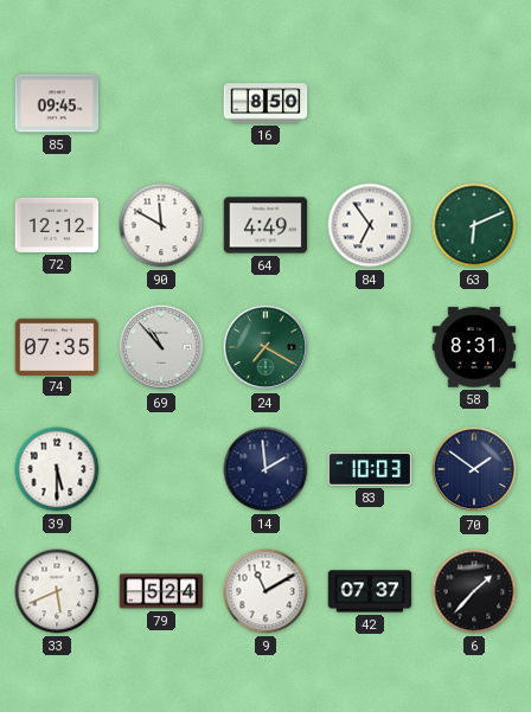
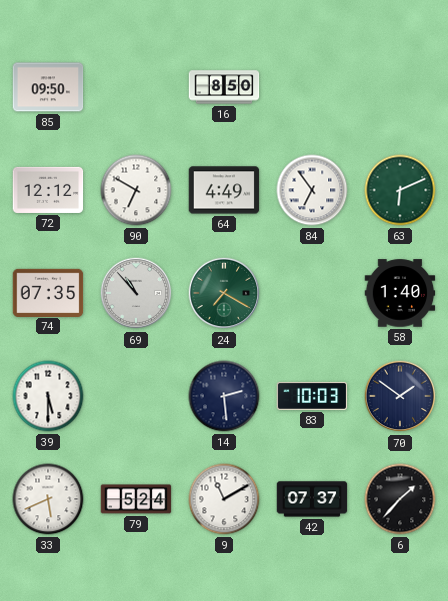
85: 09:45 -> 09:50 (48, 87)
90: 11:50 -> 6:50 (136, 190)
58: 8:31 -> 1:40 (400, 293)
14: 1:59 -> 2:29 (224, 396)
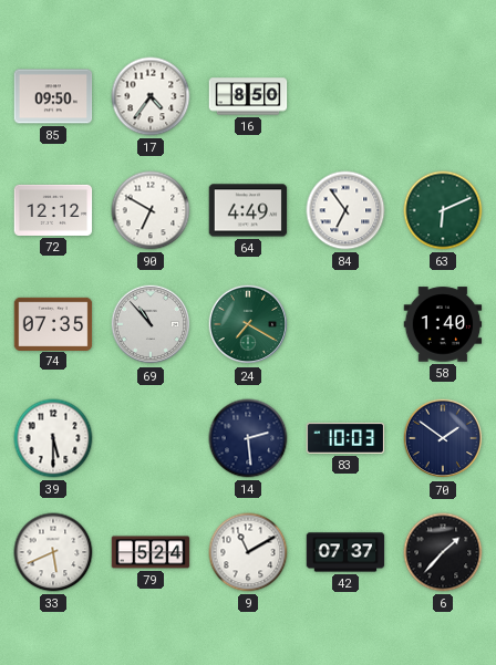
17: none -> 4:36 (151, 96)
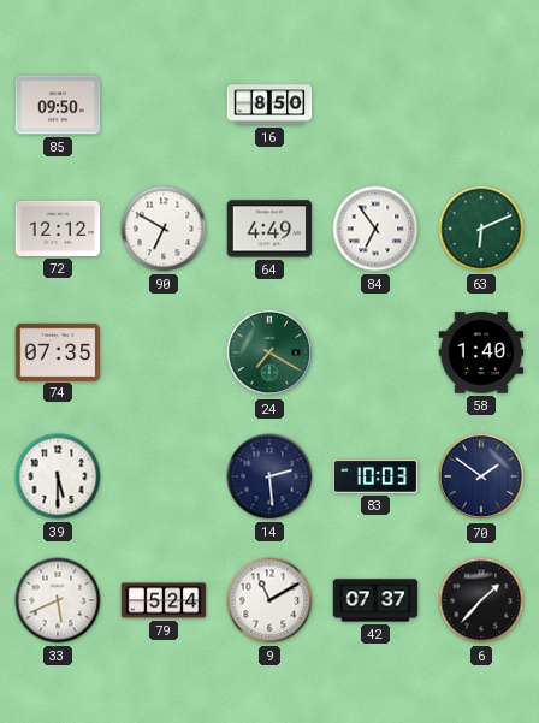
17: 4:36 -> none (151, 96)
69: 10:53 -> none (151, 324)
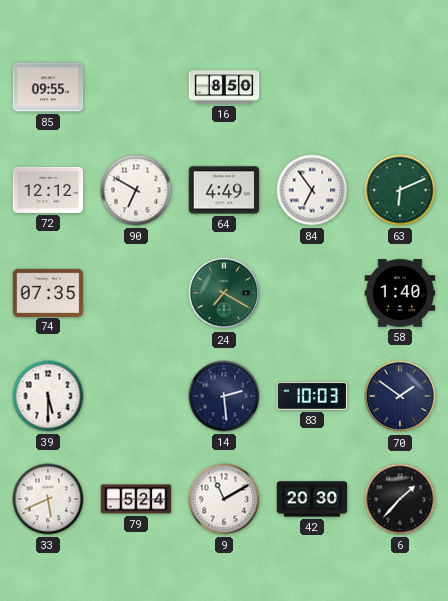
85: 09:50 -> 09:55 (48, 87)
42: 07:37 -> 20:30 (312, 499)
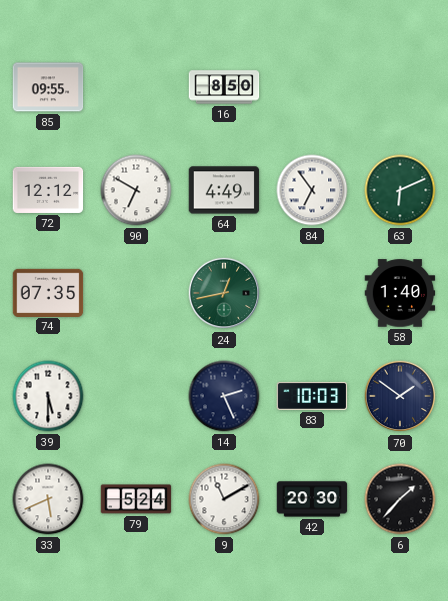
24: 7:20 -> 12:43 (224, 293)
14: 2:29 -> 2:26 (224, 396)
